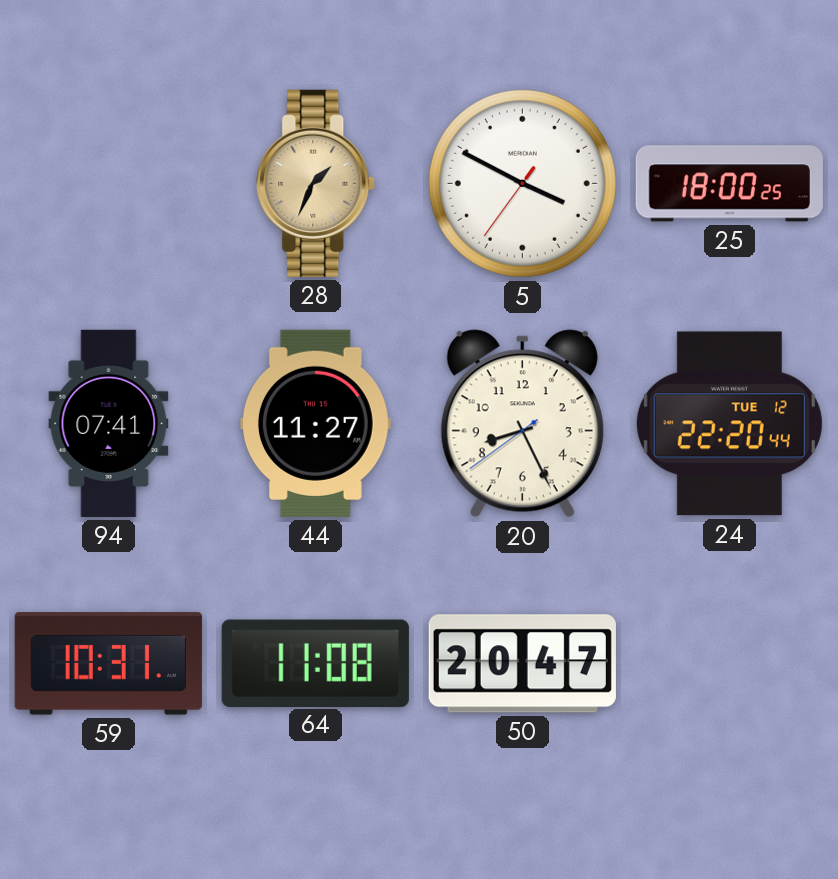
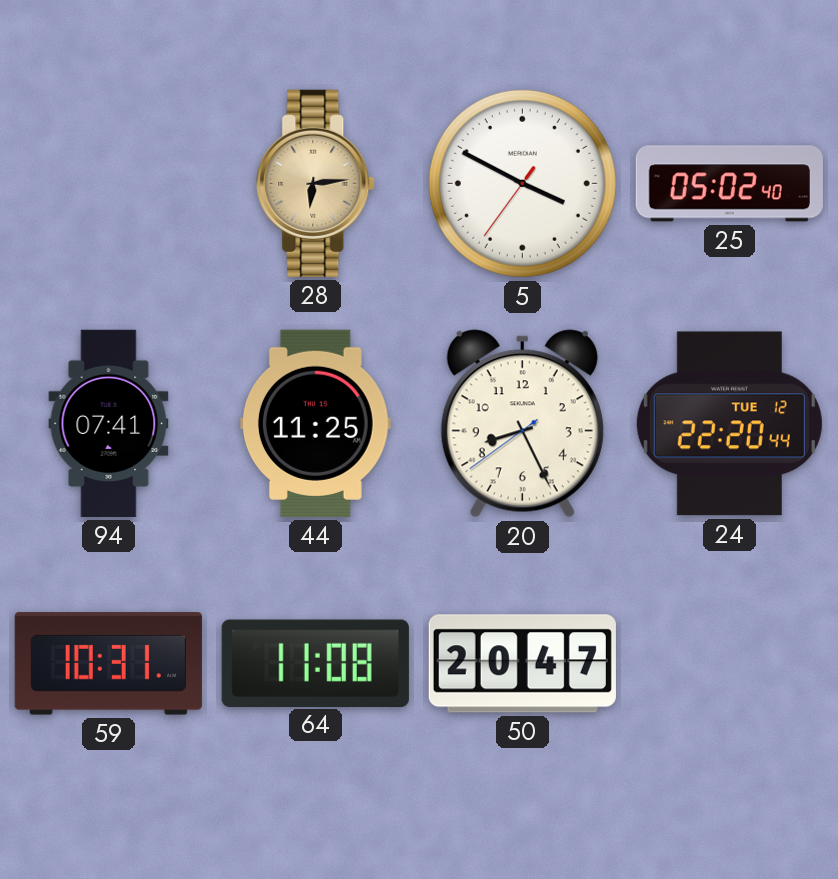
28: 1:34 -> 6:14 (316, 183)
25: 18:00 -> 05:02 (729, 184)
44: 11:27 -> 11:25 (315, 423)
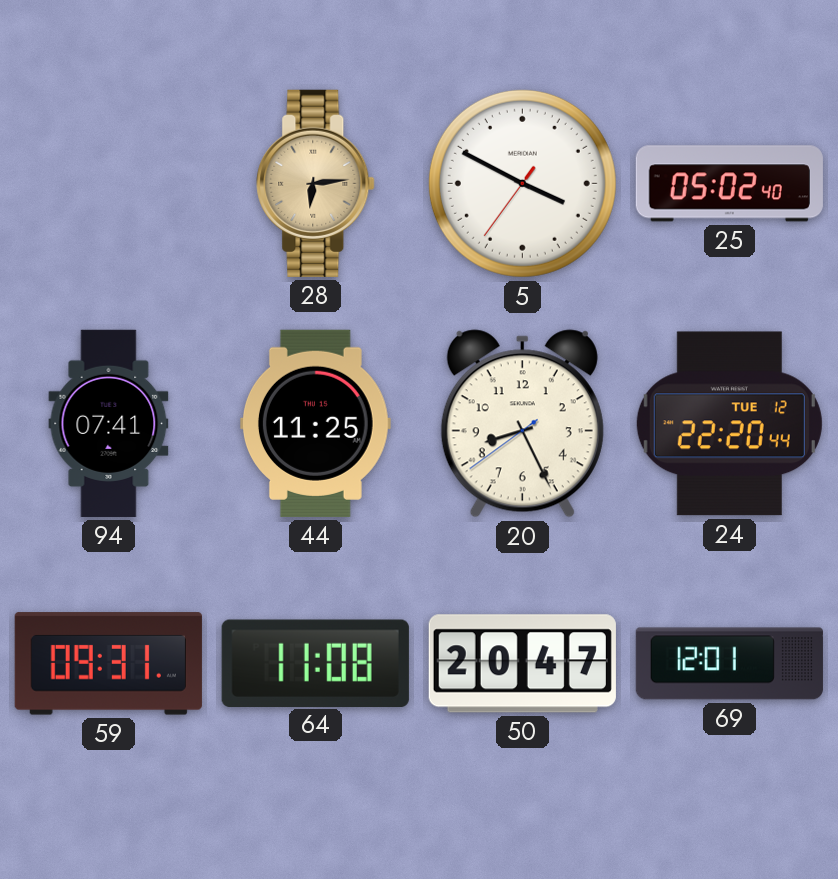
59: 10:31 -> 09:31 (108, 664)
69: none -> 12:01 (729, 664)
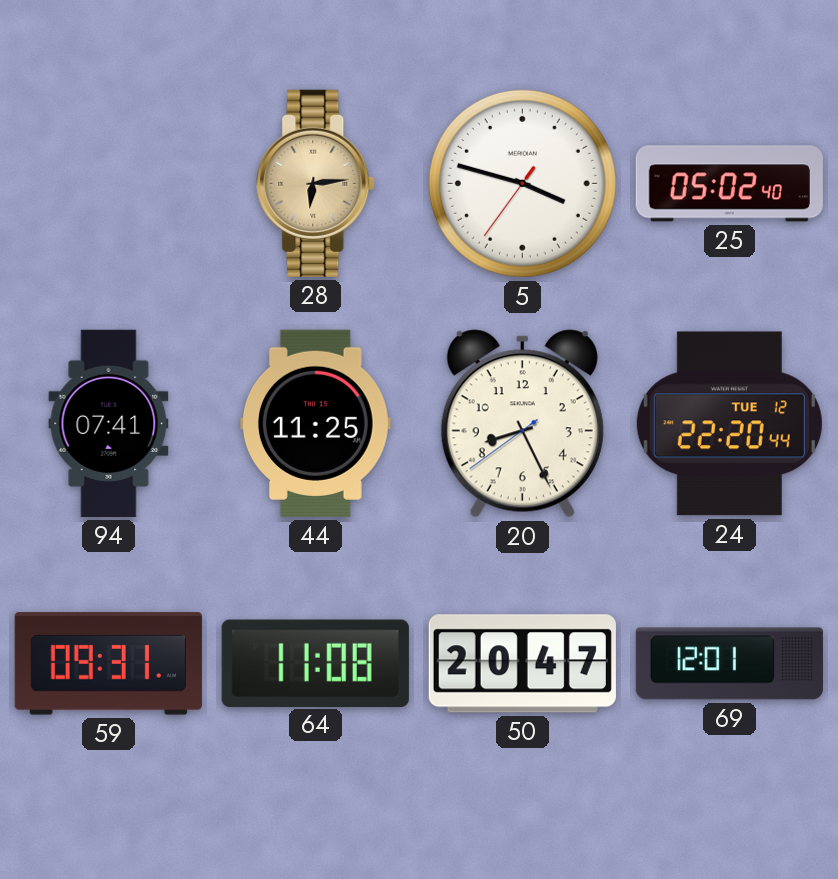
5: 3:49 -> 3:47 (522, 183)
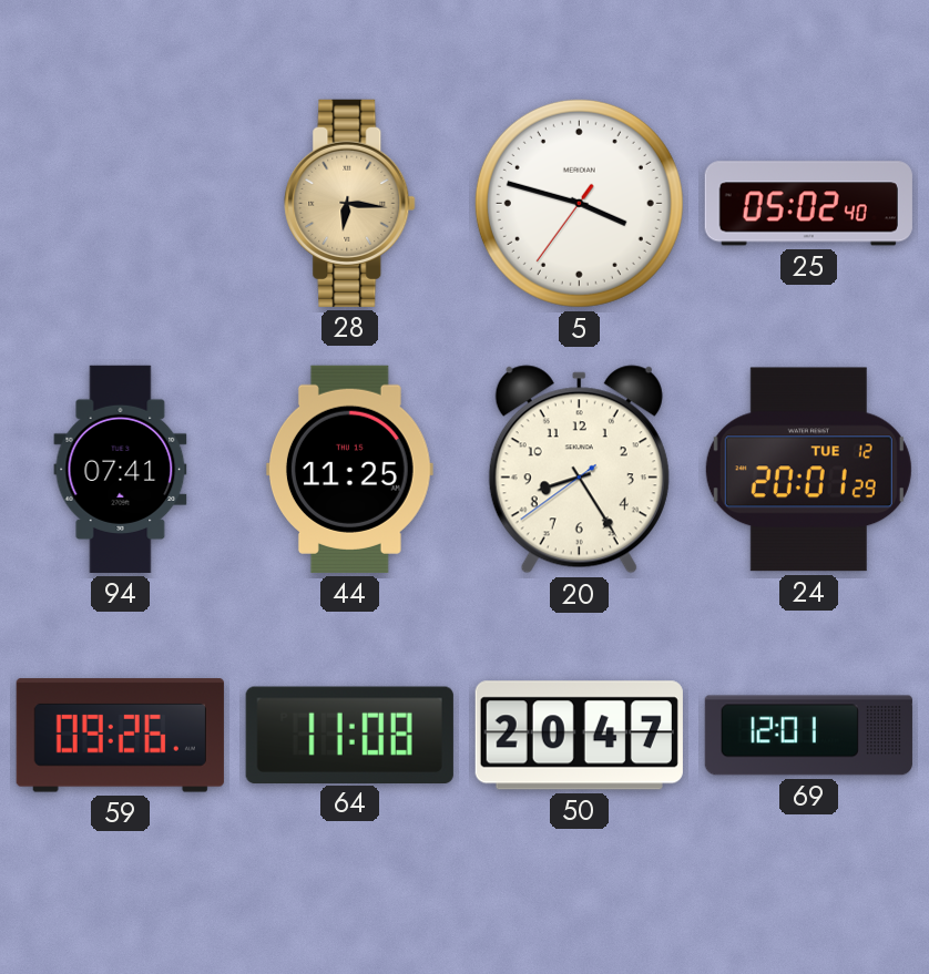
28: 6:14 -> 6:16 (350, 203)
20: 8:25 -> 8:24 (579, 470)
24: 22:20 -> 20:01 (808, 470)
59: 09:31 -> 09:26 (120, 736)
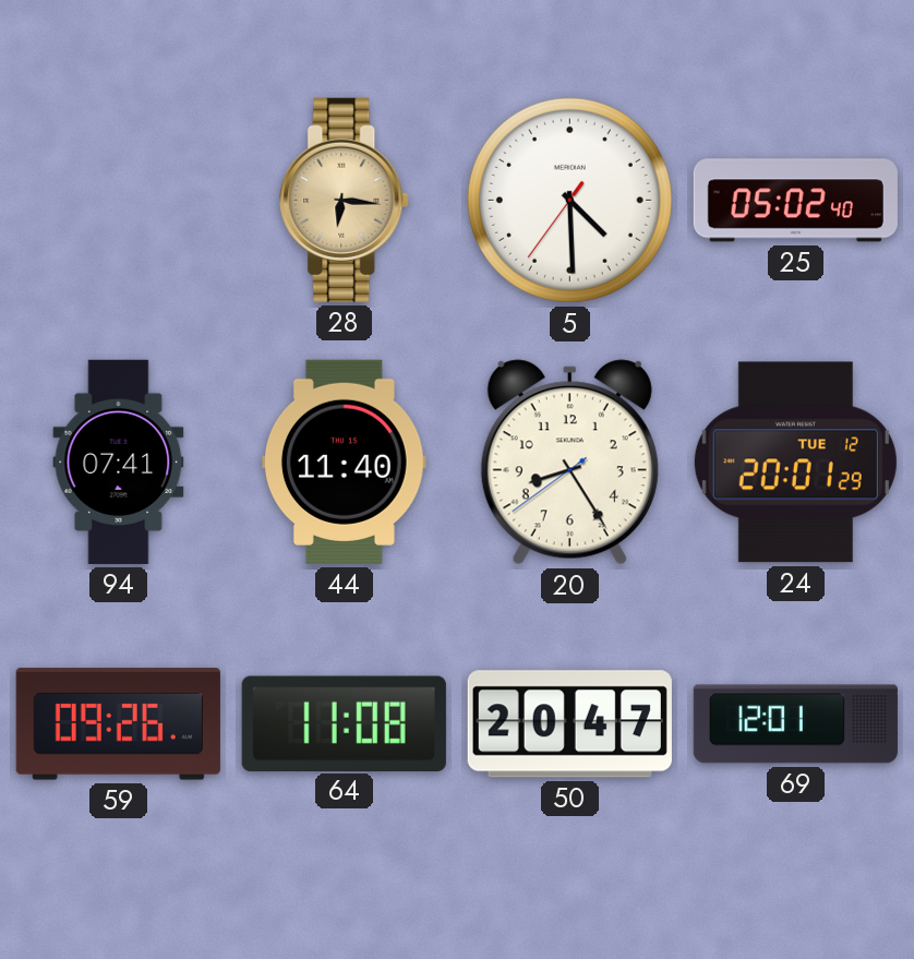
5: 3:47 -> 4:29 (569, 200)
44: 11:25 -> 11:40 (344, 461)
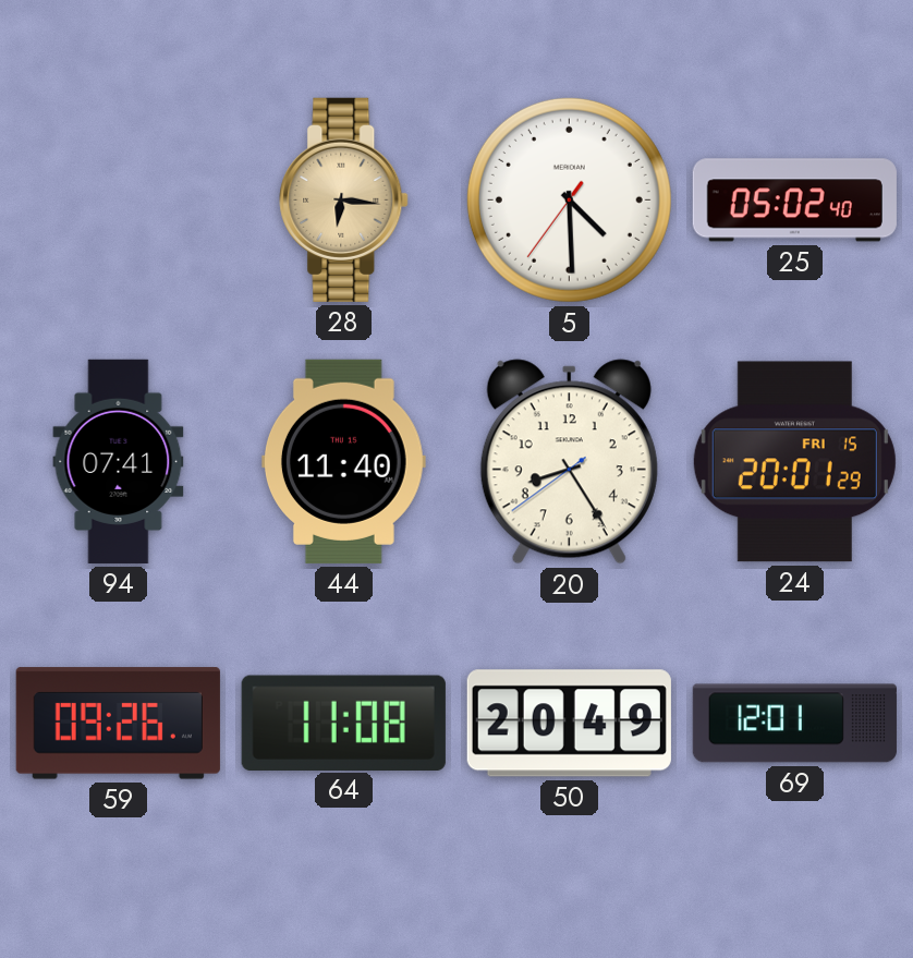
24 date: TUE 12 -> FRI 15 (794, 462)
50: 20:47 -> 20:49 (569, 724)
